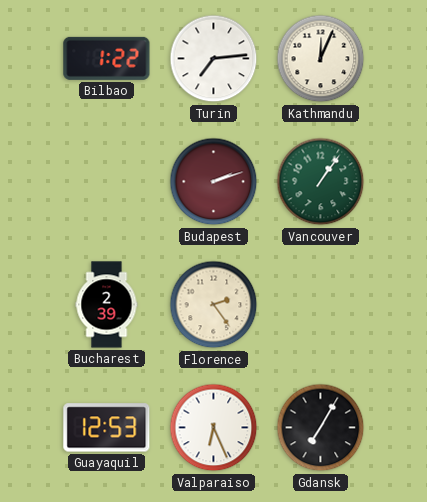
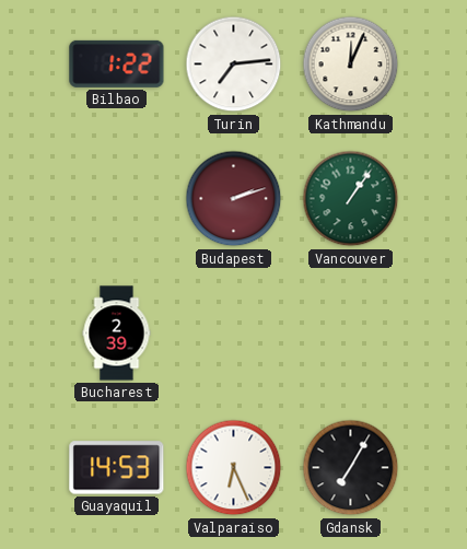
Florence: 2:24 -> none (214, 305)
Guayaquil: 12:53 -> 14:53 (117, 468)
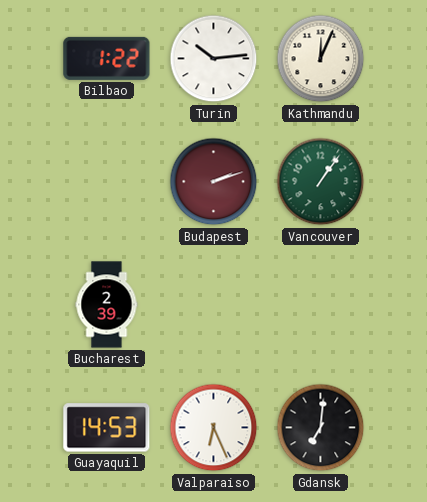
Turin: 7:14 -> 10:14 (214, 59)
Gdansk: 7:05 -> 7:01 (321, 428)
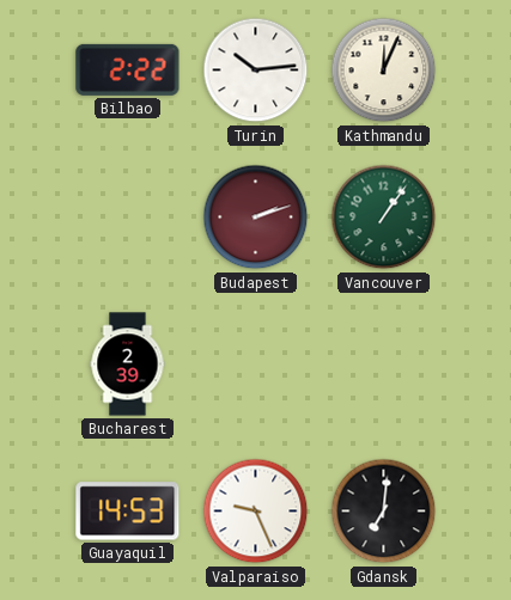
Bilbao: 1:22 -> 2:22 (128, 69)
Valparaiso: 6:26 -> 9:26 (256, 512)
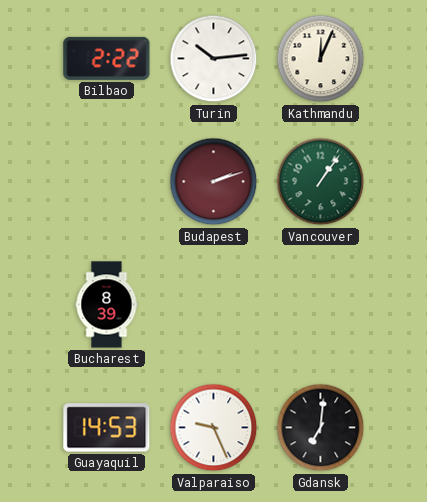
Bucharest: 2:39 -> 8:39 (107, 305)
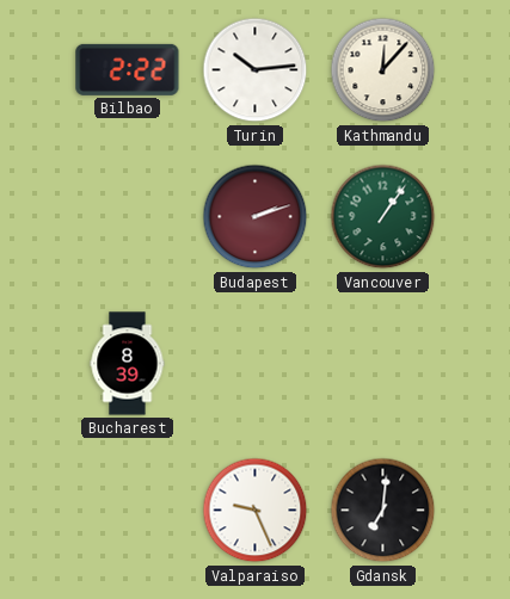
Kathmandu: 12:04 -> 12:07 (383, 70)
Guayaquil: 14:53 -> none (107, 428)
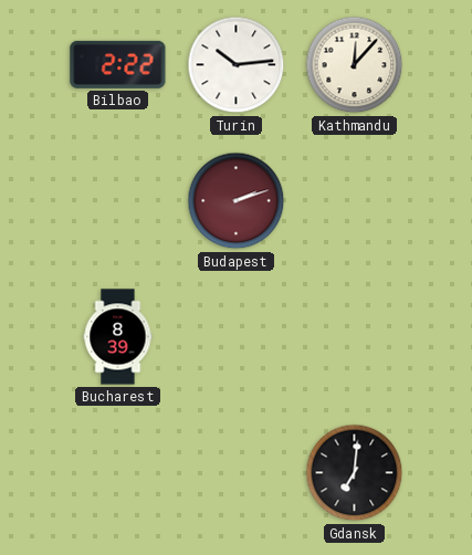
Vancouver: 1:06 -> none (383, 217)
Valparaiso: 9:26 -> none (256, 511)
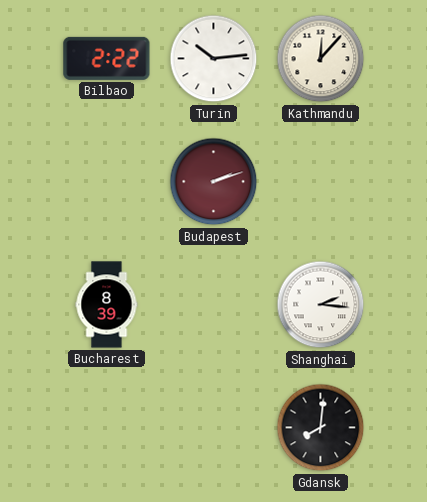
Shanghai: none -> 2:16 (321, 305)
Gdansk: 7:01 -> 8:01 (321, 428)
